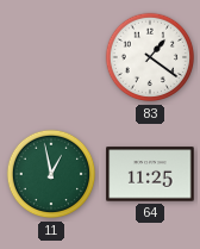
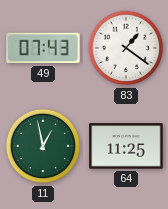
49: none -> 07:43 (43, 48)
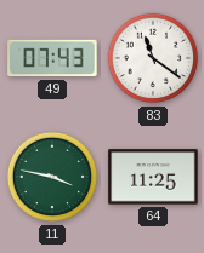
83: 1:21 -> 11:21 (153, 58)
11: 12:58 -> 3:47 (52, 177)
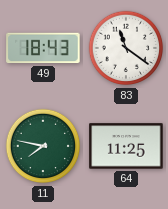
49: 07:43 -> 18:43 (43, 48)
11: 3:47 -> 7:47 (43, 146)
